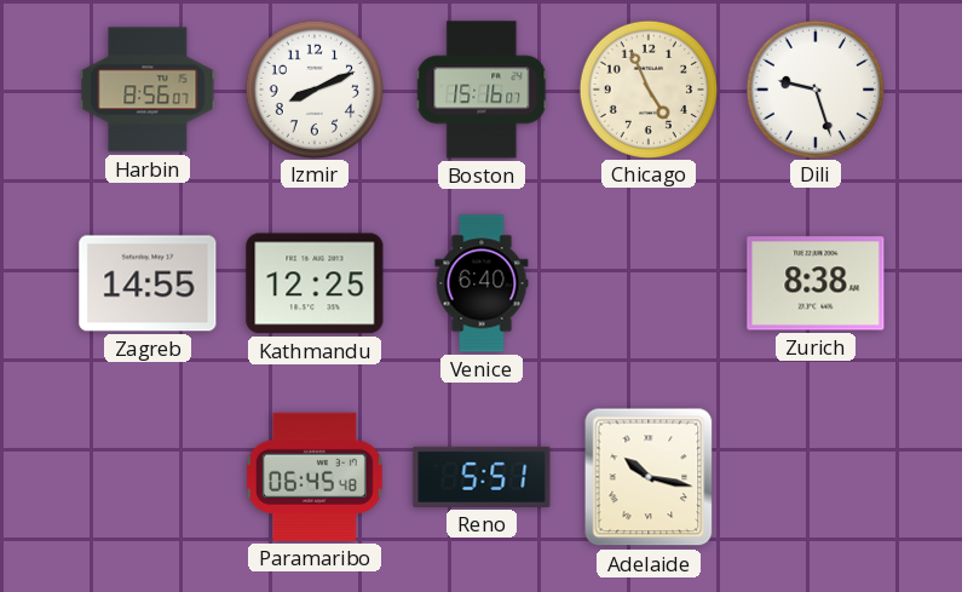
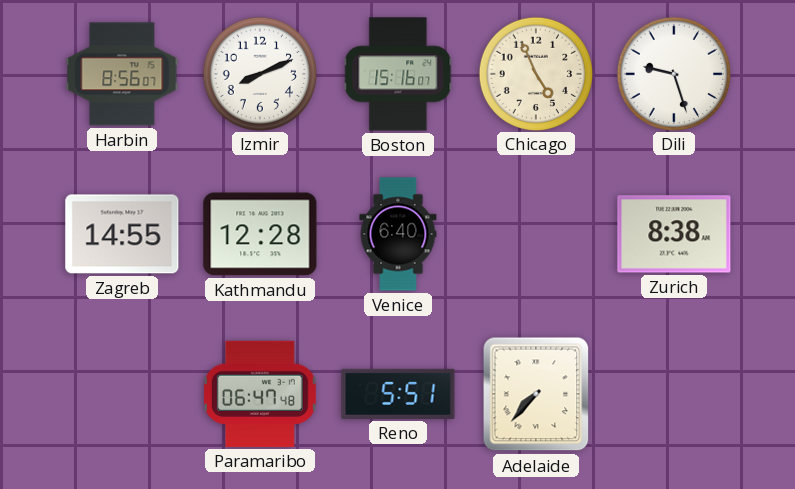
Kathmandu: 12:25 -> 12:28 (260, 234)
Paramaribo: 06:45 -> 06:47 (260, 394)
Adelaide: 10:17 -> 7:37 (536, 394)
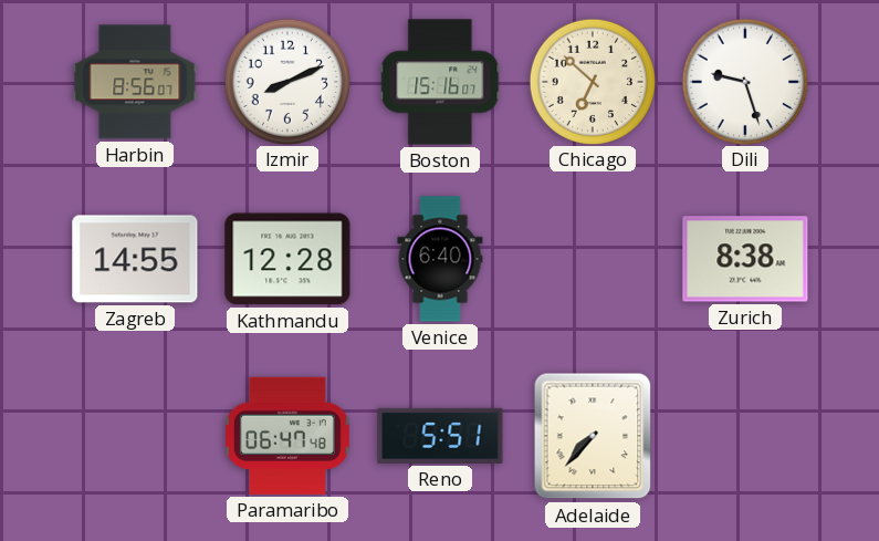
Chicago: 4:56 -> 6:52 (592, 81)
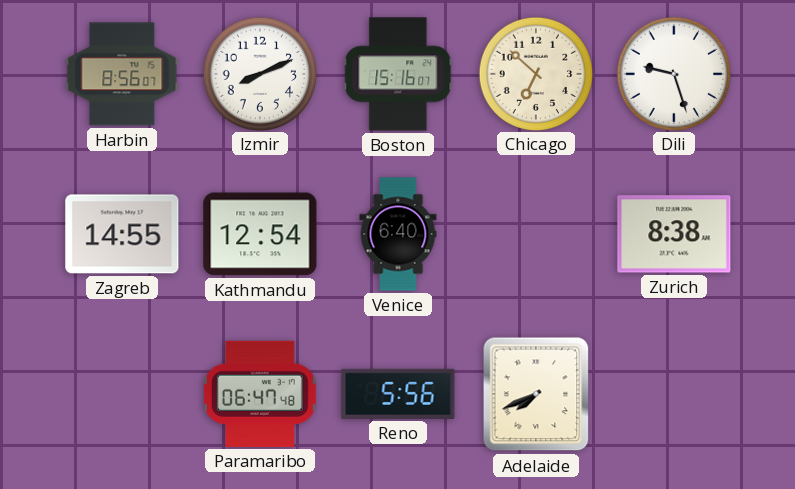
Kathmandu: 12:28 -> 12:54 (260, 234)
Reno: 5:51 -> 5:56 (398, 394)
Adelaide: 7:37 -> 7:41 (536, 394)
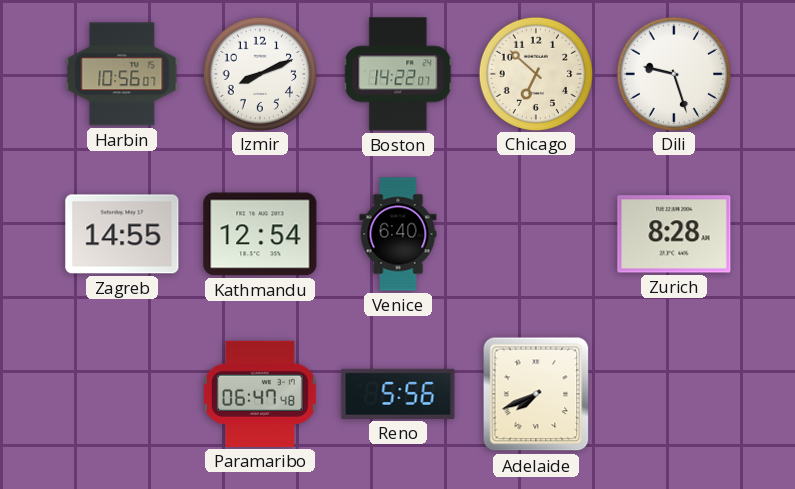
Harbin: 8:56 -> 10:56 (122, 74)
Boston: 15:16 -> 14:22 (398, 74)
Zurich: 8:38 -> 8:28 (674, 234)
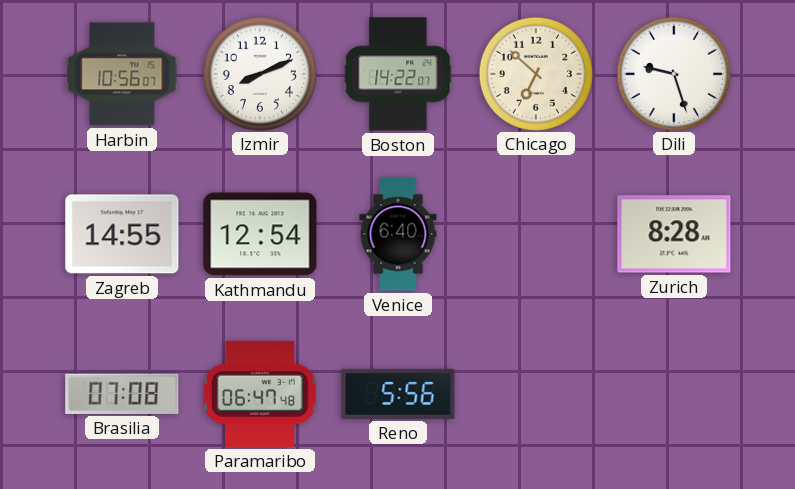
Brasilia: none -> 07:08 (122, 394)
Adelaide: 7:41 -> none (536, 394)
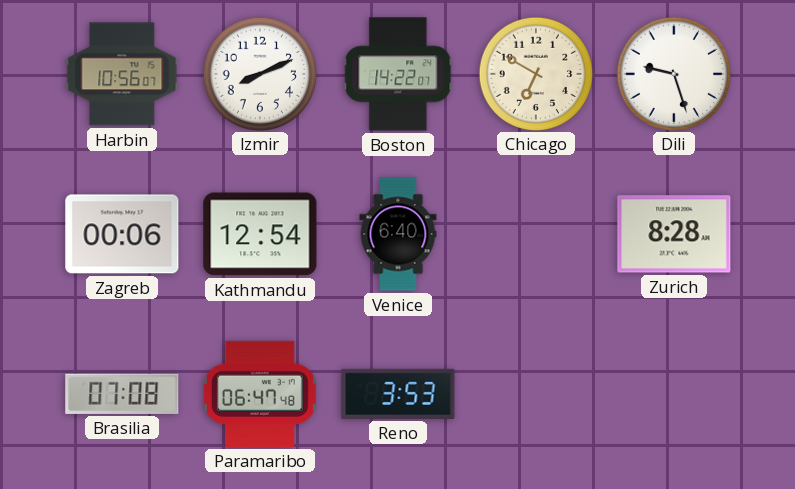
Chicago: 6:52 -> 6:50 (535, 73)
Zagreb: 14:55 -> 00:06 (122, 234)
Reno: 5:56 -> 3:53 (398, 394)
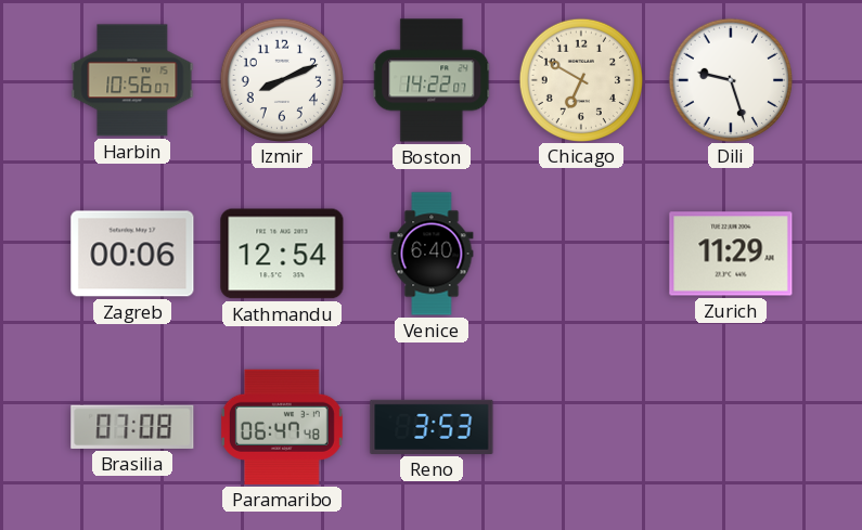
Zurich: 8:28 -> 11:29 (731, 254)
